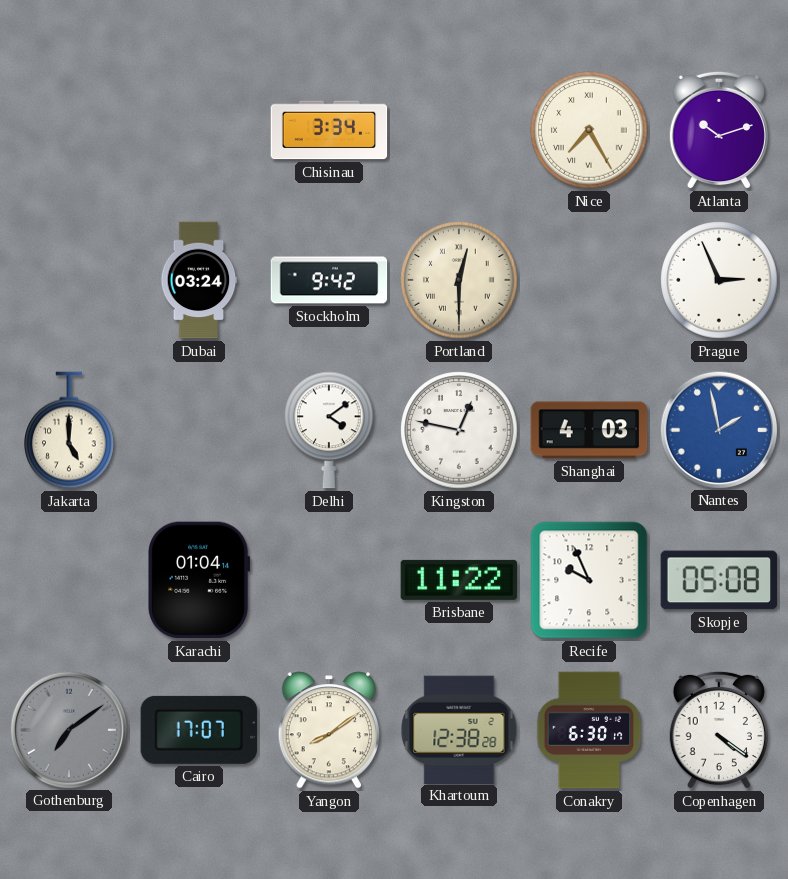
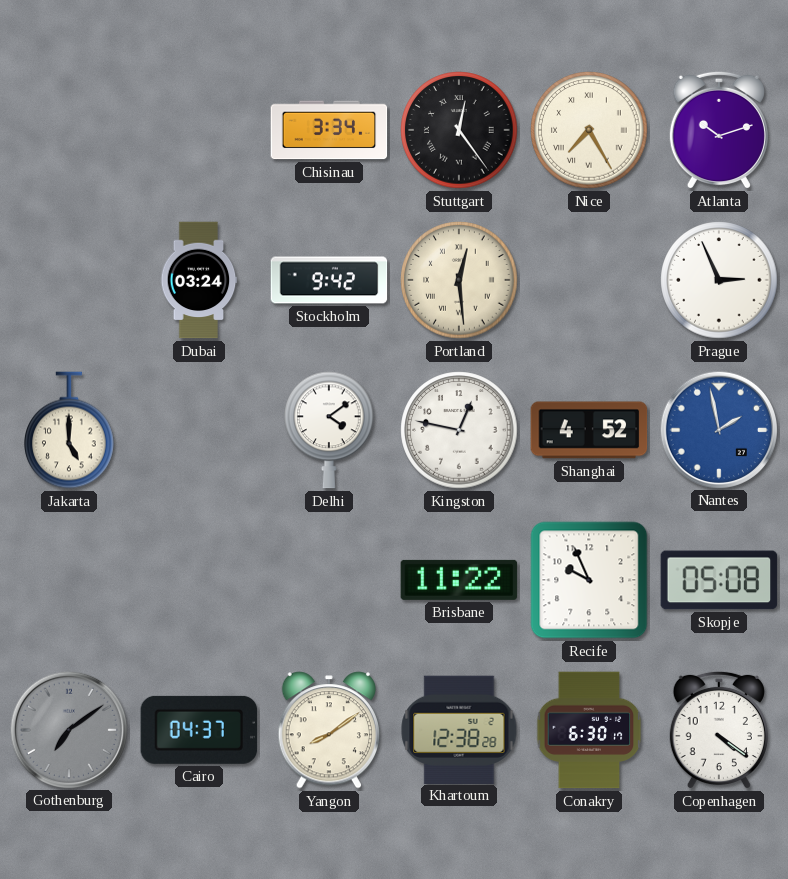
Stuttgart: none -> 12:24 (459, 130)
Portland: 12:30 -> 12:29 (459, 280)
Shanghai: 4:03 -> 4:52 (589, 430)
Karachi: 01:04 -> none (200, 580)
Cairo: 17:07 -> 04:37 (199, 730)
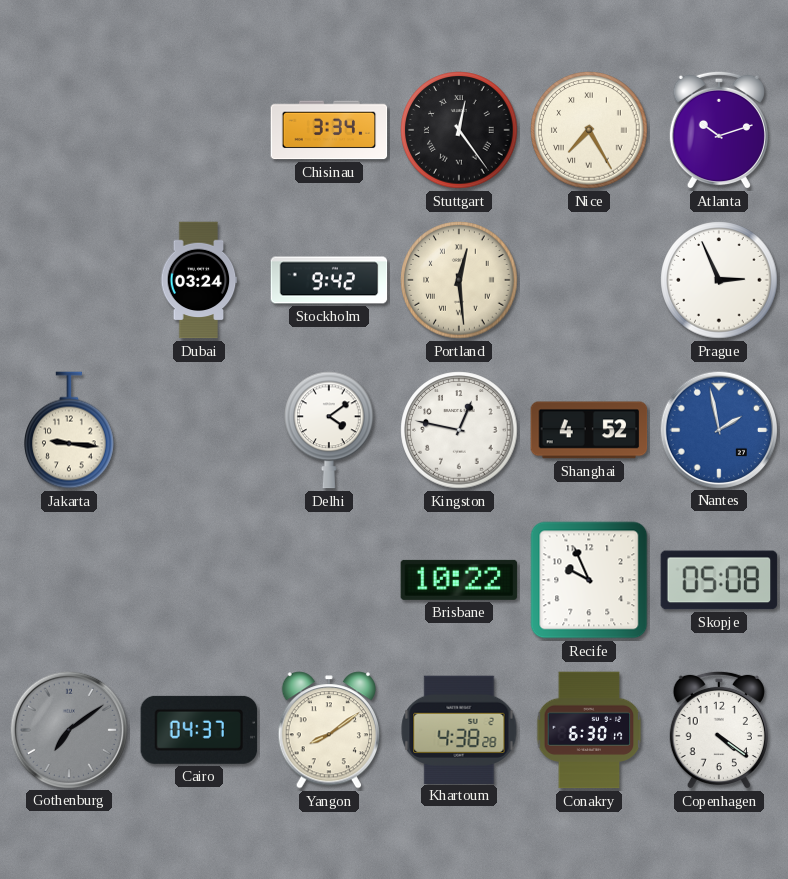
Jakarta: 5:00 -> 9:16 (70, 430)
Brisbane: 11:22 -> 10:22 (459, 580)
Khartoum: 12:38 -> 4:38 (459, 729)
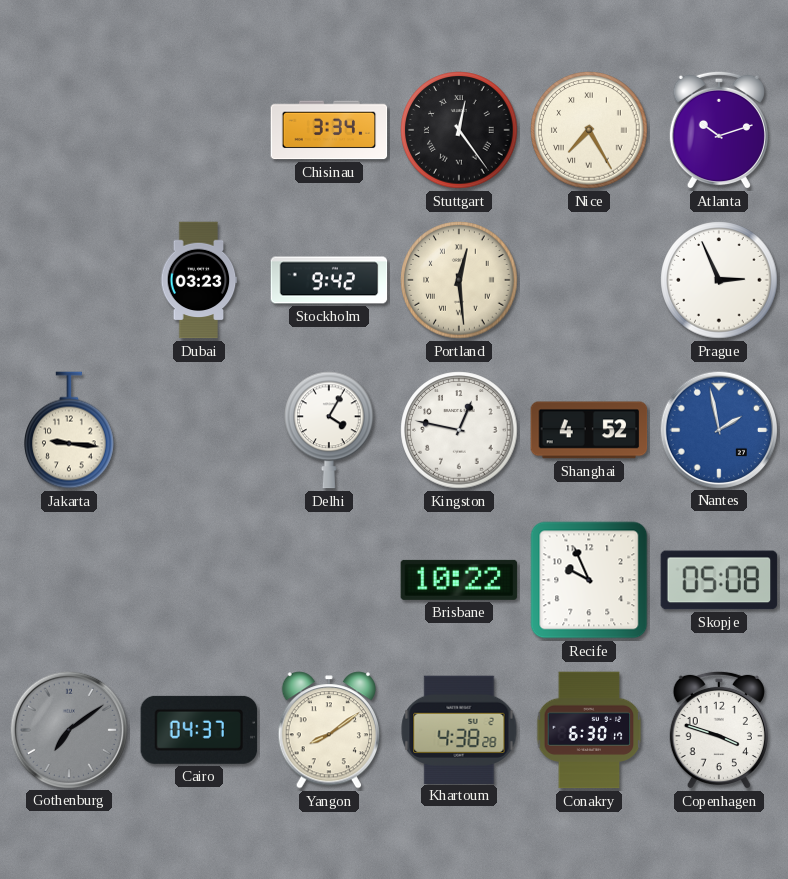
Dubai: 03:24 -> 03:23 (199, 280)
Delhi: 4:09 -> 4:05 (330, 430)
Copenhagen: 4:21 -> 3:48 (719, 730)
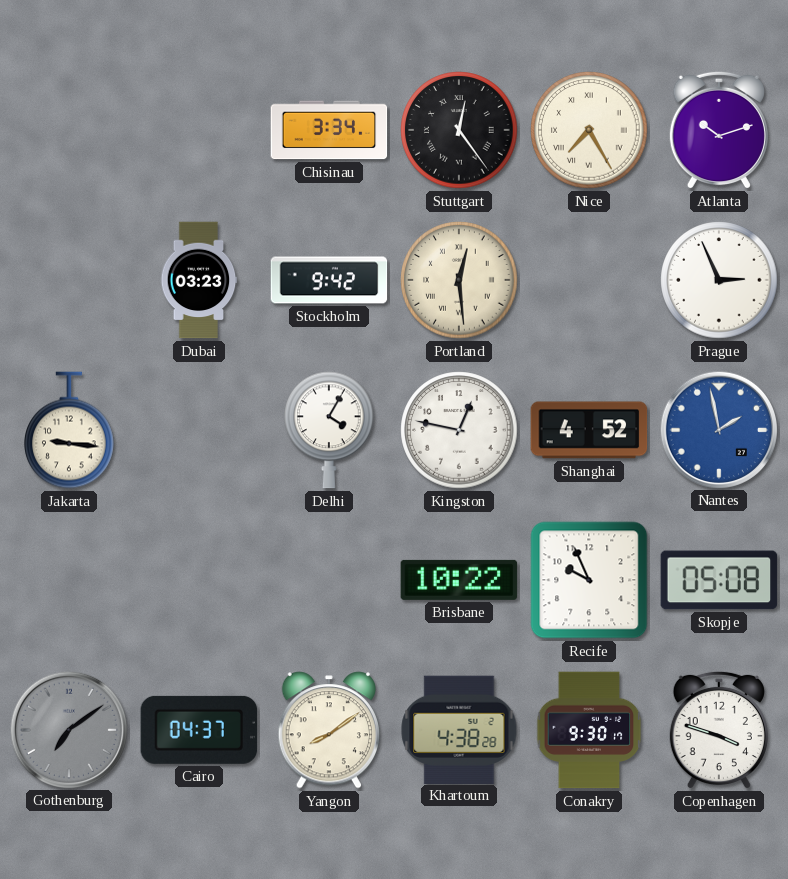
Conakry: 6:30 -> 9:30 (589, 730)
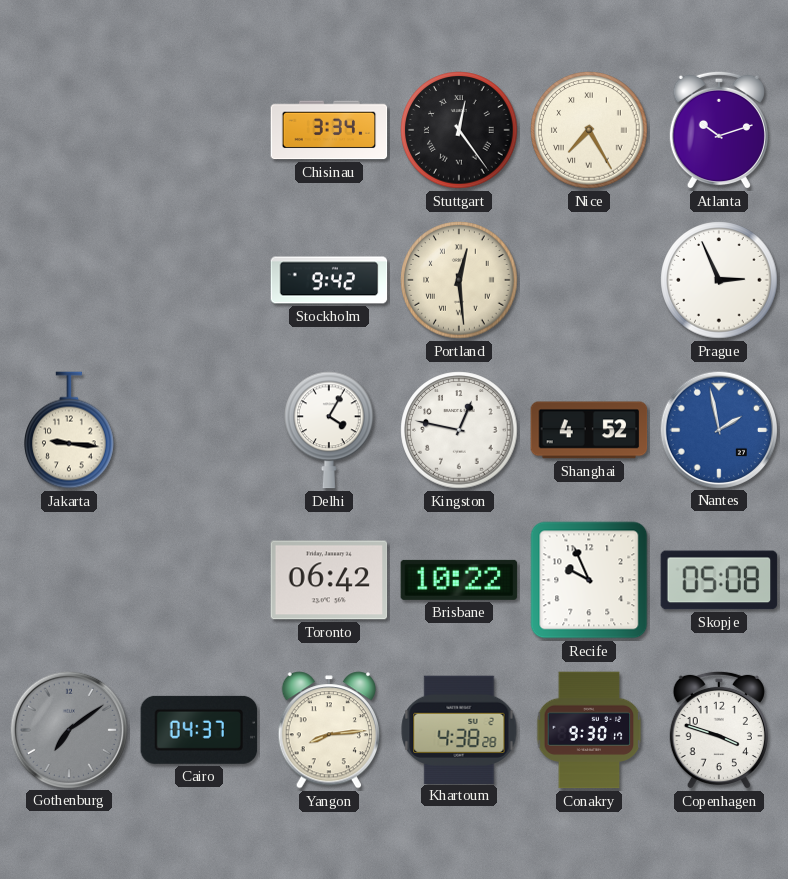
Dubai: 03:23 -> none (199, 280)
Toronto: none -> 06:42 (329, 580)
Yangon: 8:09 -> 8:14 (328, 730)
